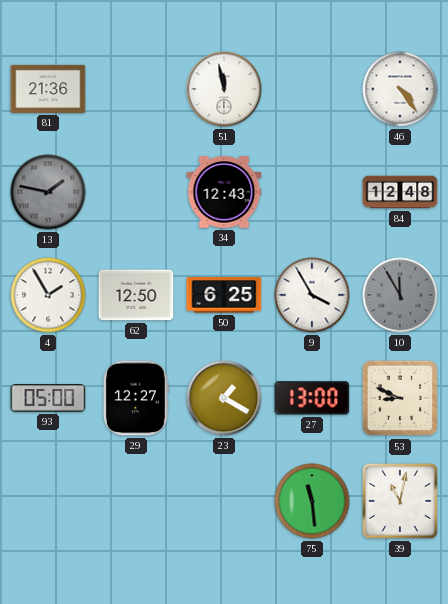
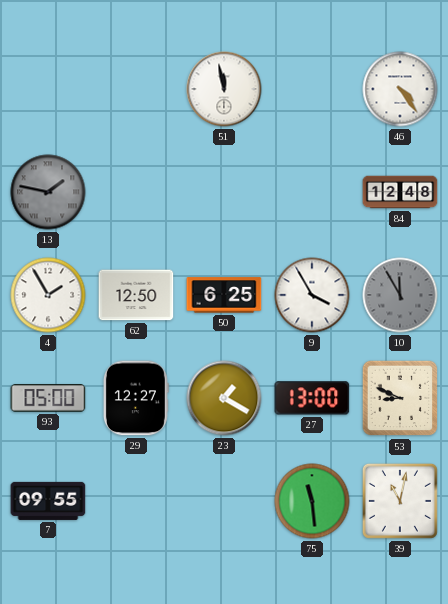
81: 21:36 -> none (48, 89)
34: 12:43 -> none (224, 192)
7: none -> 09:55 (48, 501)
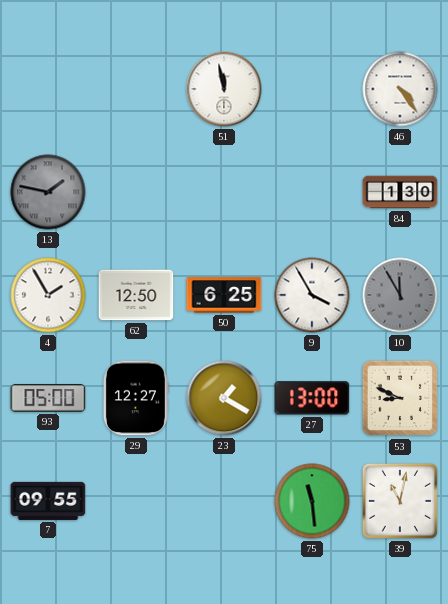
84: 12:48 -> 1:30 (400, 192)
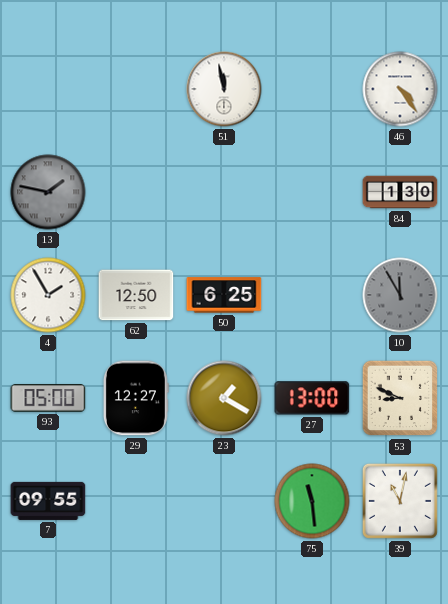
9: 3:55 -> none (312, 295)
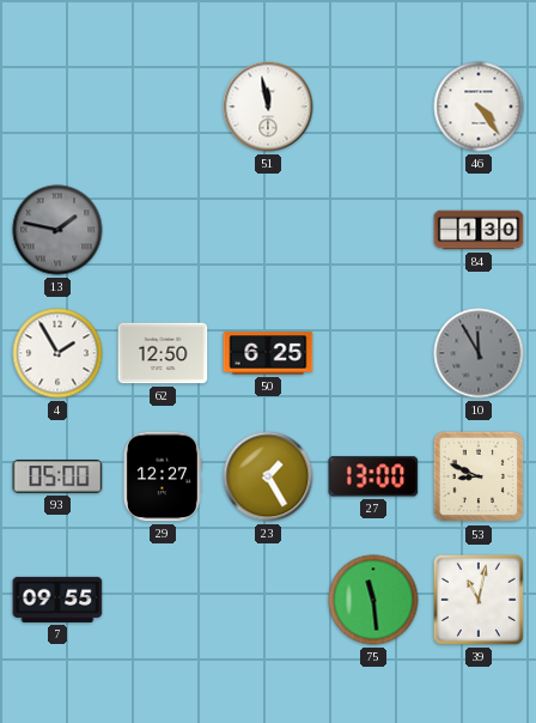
23: 1:20 -> 1:25 (268, 476)
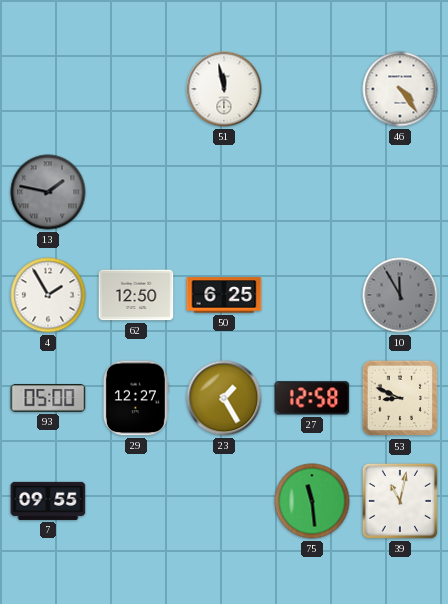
84: 1:30 -> none (479, 230)
27: 13:00 -> 12:58 (312, 398)
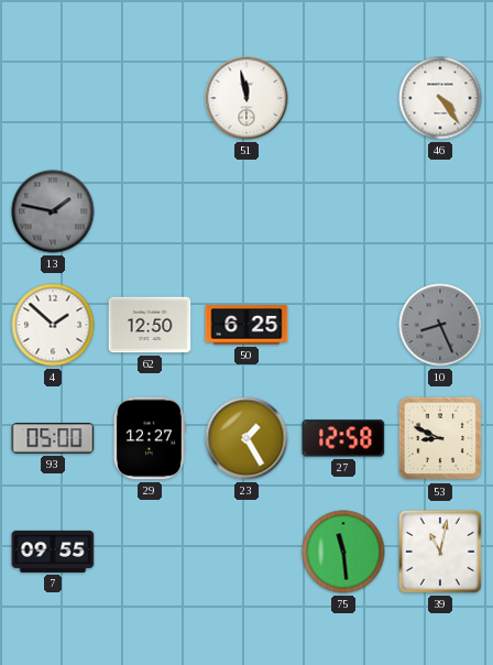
4: 1:55 -> 1:52 (53, 325)
10: 11:55 -> 8:26 (440, 325)
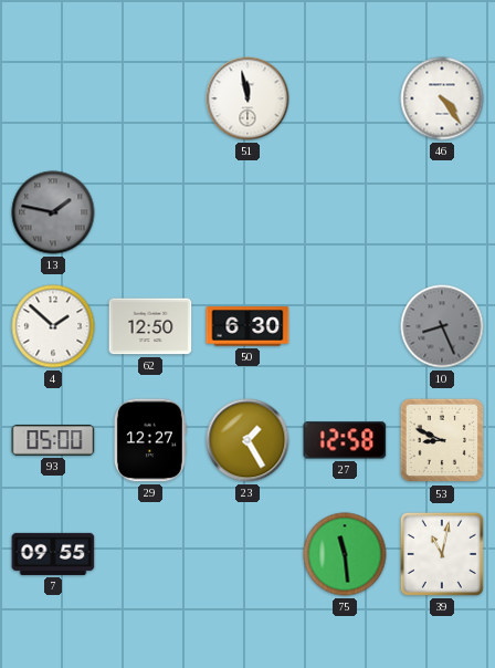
50: 6:25 -> 6:30 (247, 326)
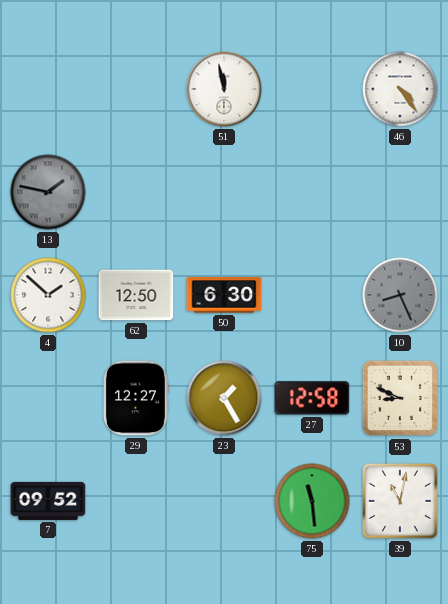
93: 05:00 -> none (53, 440)
7: 09:55 -> 09:52 (48, 501)
